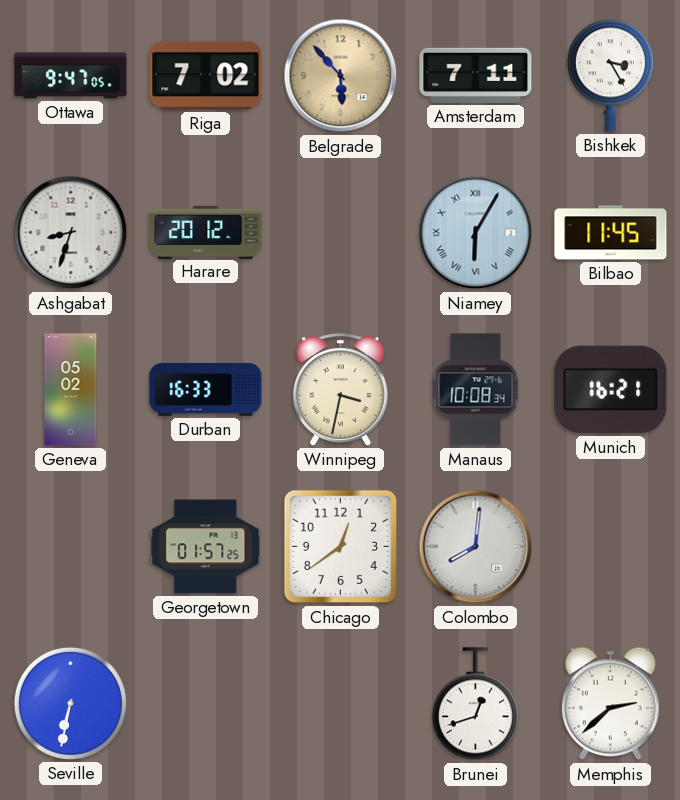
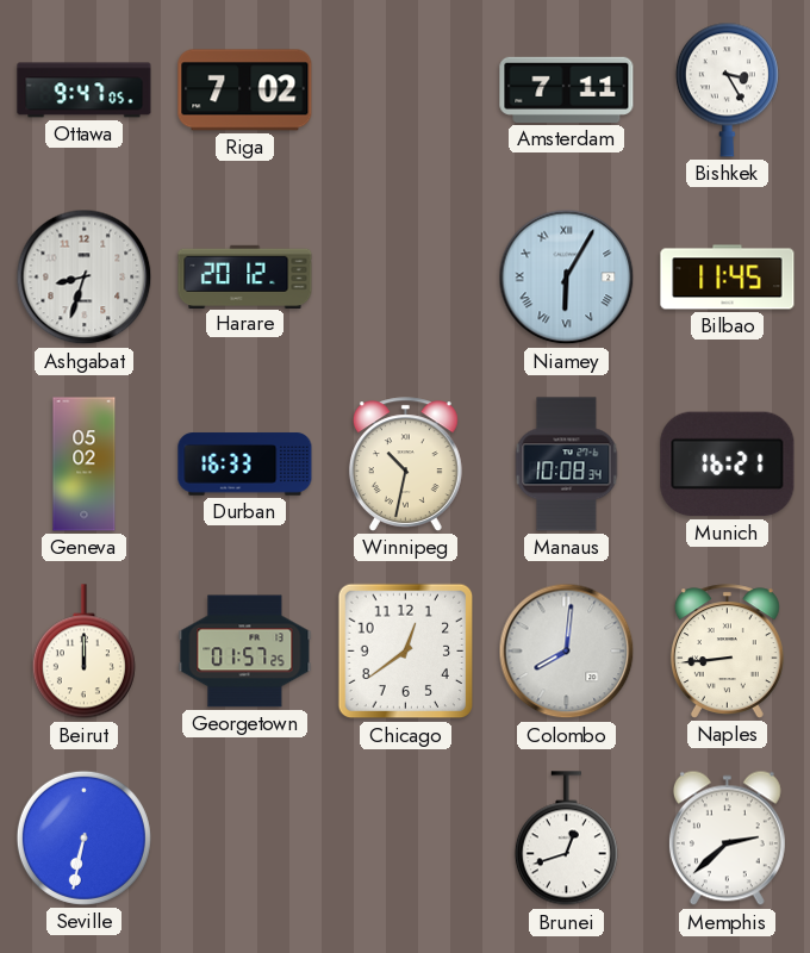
Belgrade: 5:53 -> none (341, 76)
Winnipeg: 3:32 -> 10:32 (405, 465)
Beirut: none -> 12:00 (83, 652)
Naples: none -> 8:44 (727, 652)
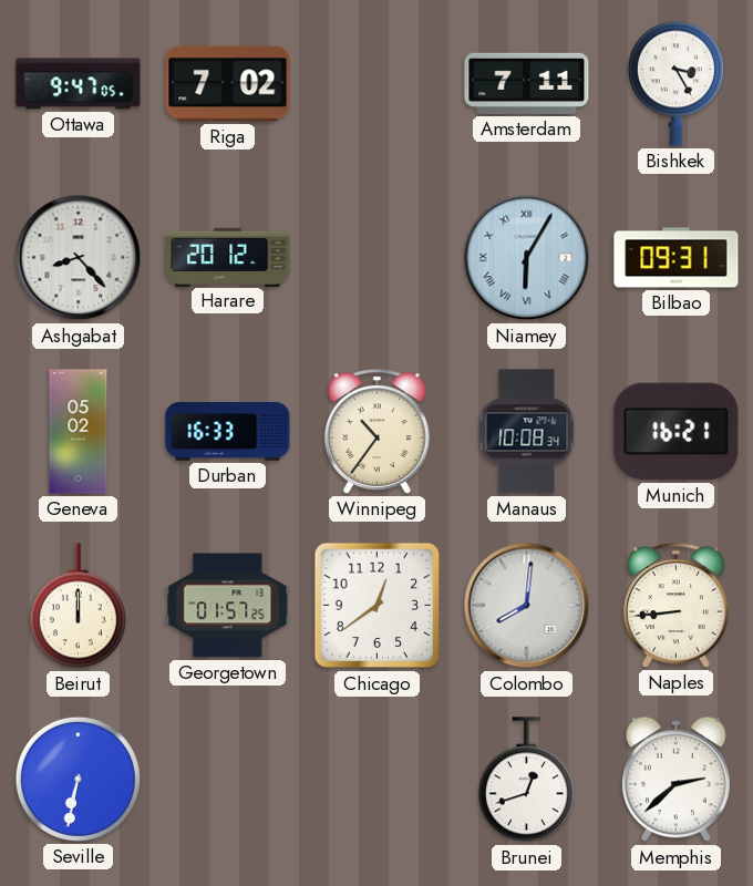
Ashgabat: 8:33 -> 8:23 (79, 258)
Bilbao: 11:45 -> 09:31 (677, 258)
Winnipeg: 10:32 -> 10:36 (376, 432)
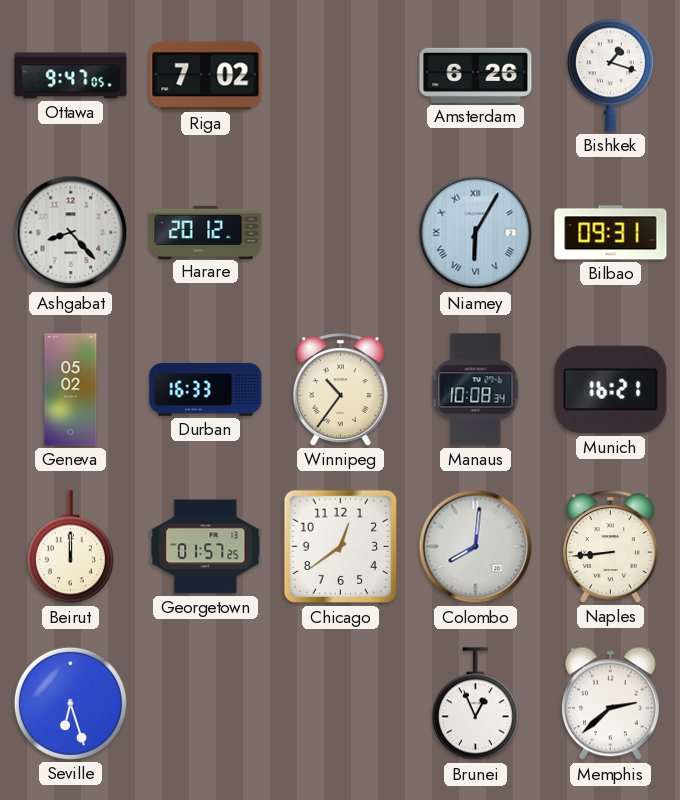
Amsterdam: 7:11 -> 6:26 (476, 75)
Bishkek: 3:25 -> 1:18 (610, 75)
Seville: 6:32 -> 6:27 (70, 703)
Brunei: 12:42 -> 12:56 (475, 704)
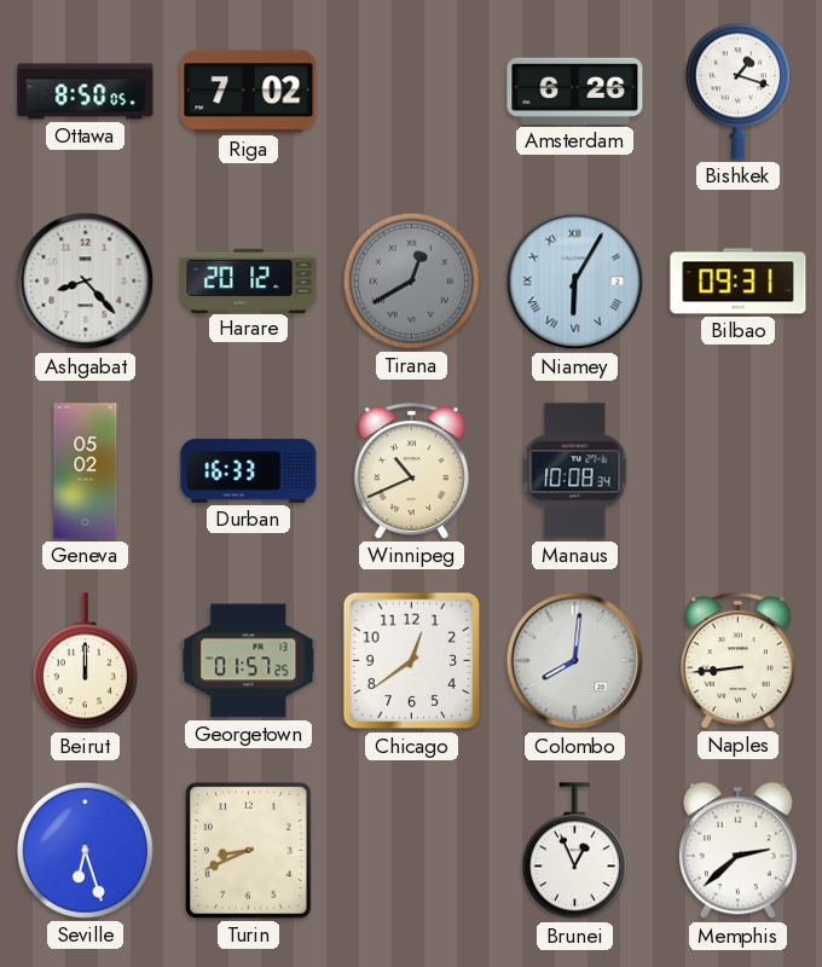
Ottawa: 9:47 -> 8:50 (86, 92)
Tirana: none -> 12:40 (411, 280)
Winnipeg: 10:36 -> 10:41 (411, 471)
Munich: 16:21 -> none (611, 390)
Turin: none -> 8:41 (249, 851)
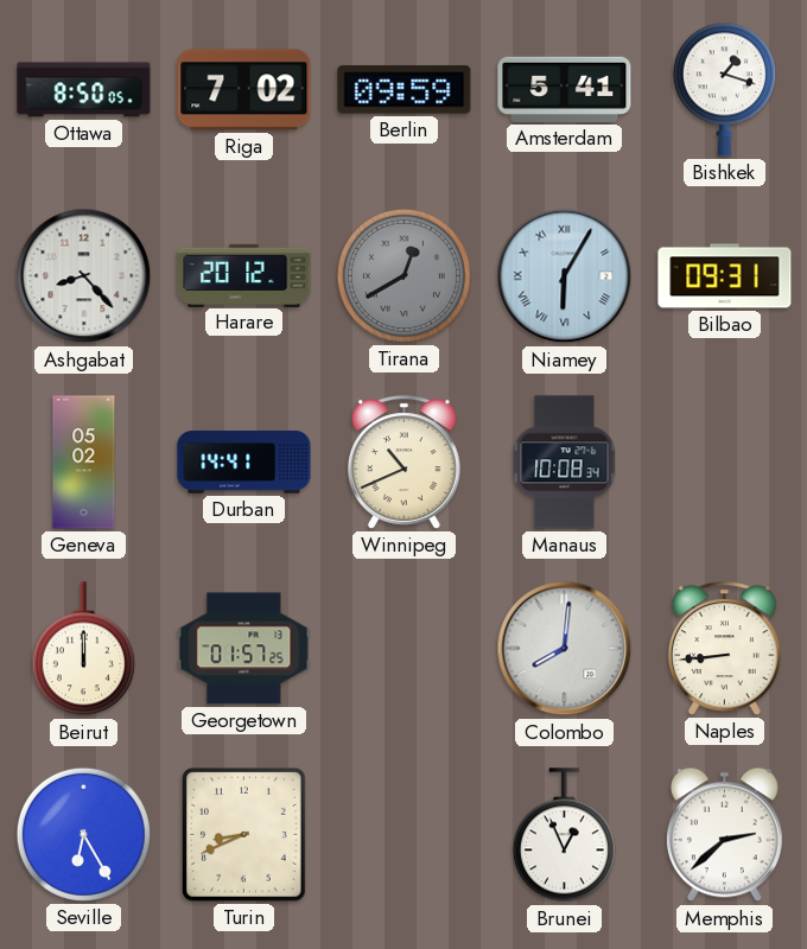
Berlin: none -> 09:59 (405, 90)
Amsterdam: 6:26 -> 5:41 (565, 89)
Durban: 16:33 -> 14:41 (244, 463)
Chicago: 12:39 -> none (412, 661)
Seville: 6:27 -> 6:25 (83, 834)
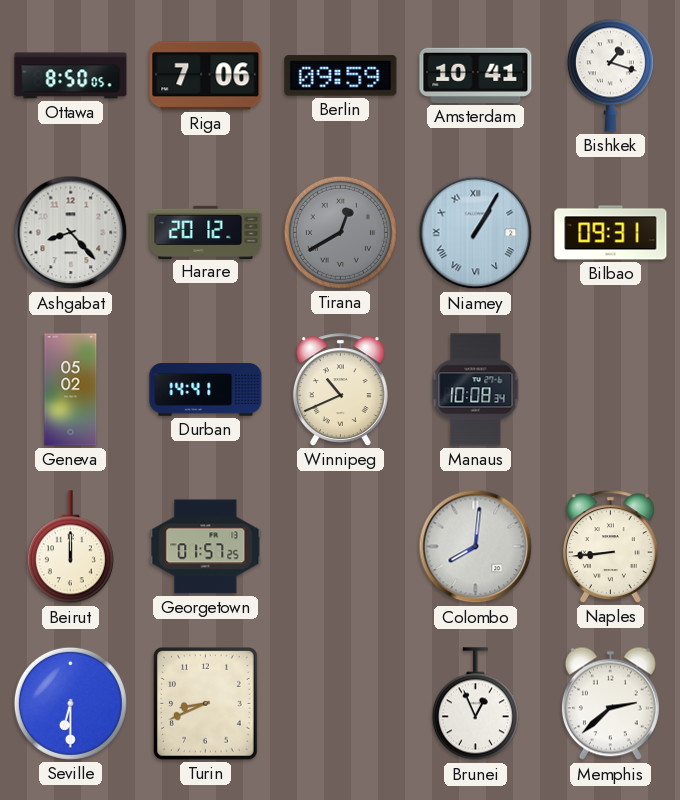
Riga: 7:02 -> 7:06 (206, 76)
Amsterdam: 5:41 -> 10:41 (476, 75)
Niamey: 6:05 -> 1:05 (476, 233)
Seville: 6:25 -> 6:30 (70, 703)
